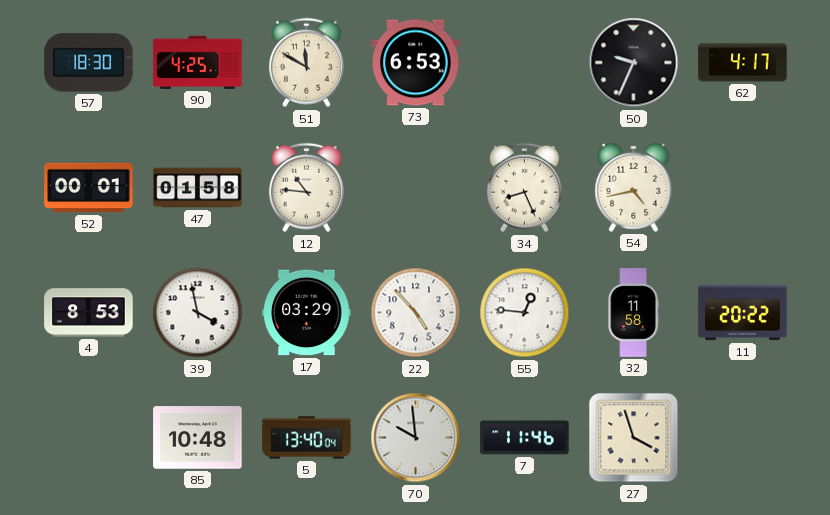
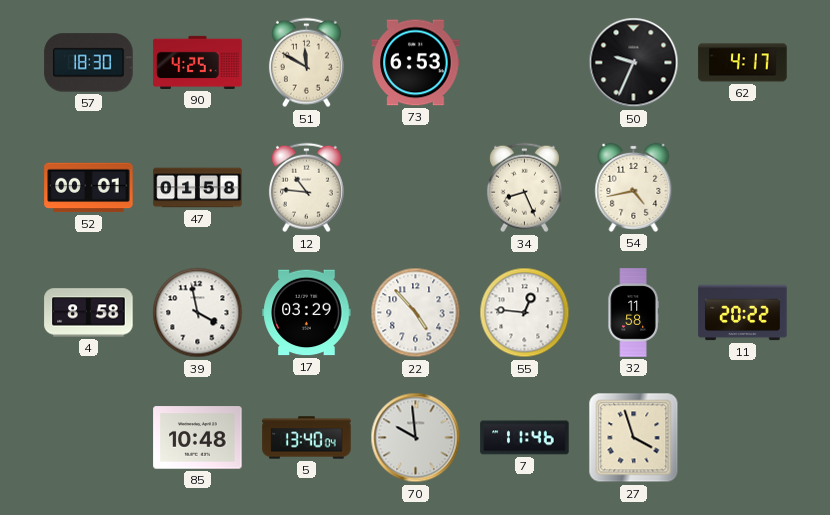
4: 8:53 -> 8:58 (89, 313)
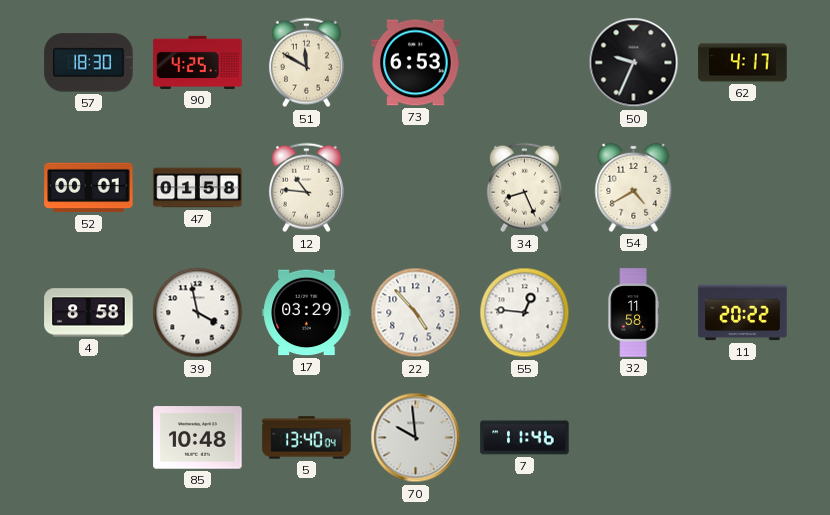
54: 4:43 -> 4:40 (634, 187)
27: 3:57 -> none (634, 438)
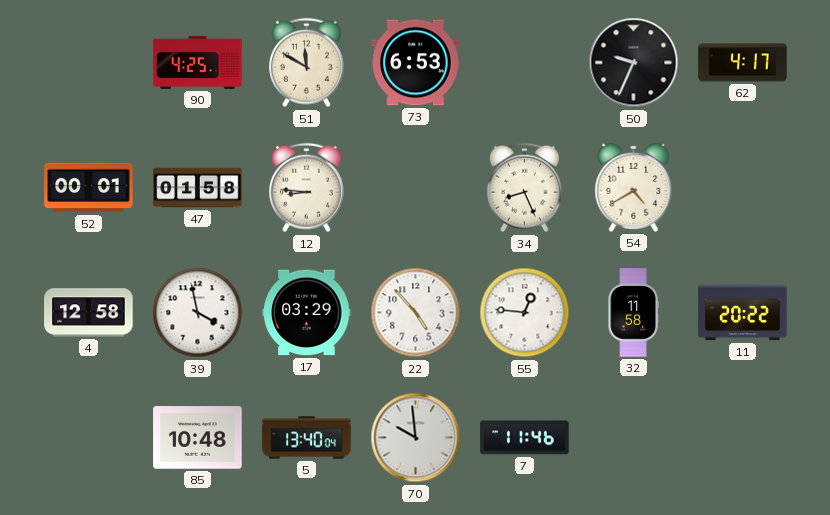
57: 18:30 -> none (89, 63)
12: 10:46 -> 8:46 (306, 188)
4: 8:58 -> 12:58 (89, 313)
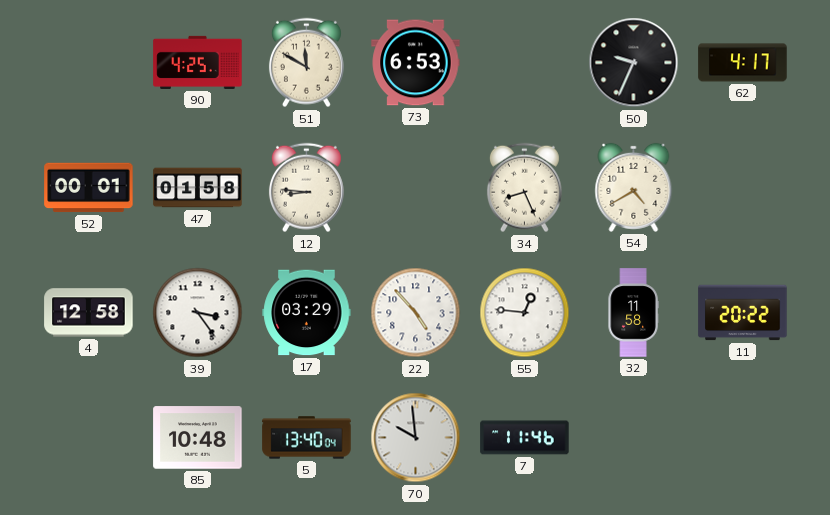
39: 3:58 -> 3:24 (198, 313)
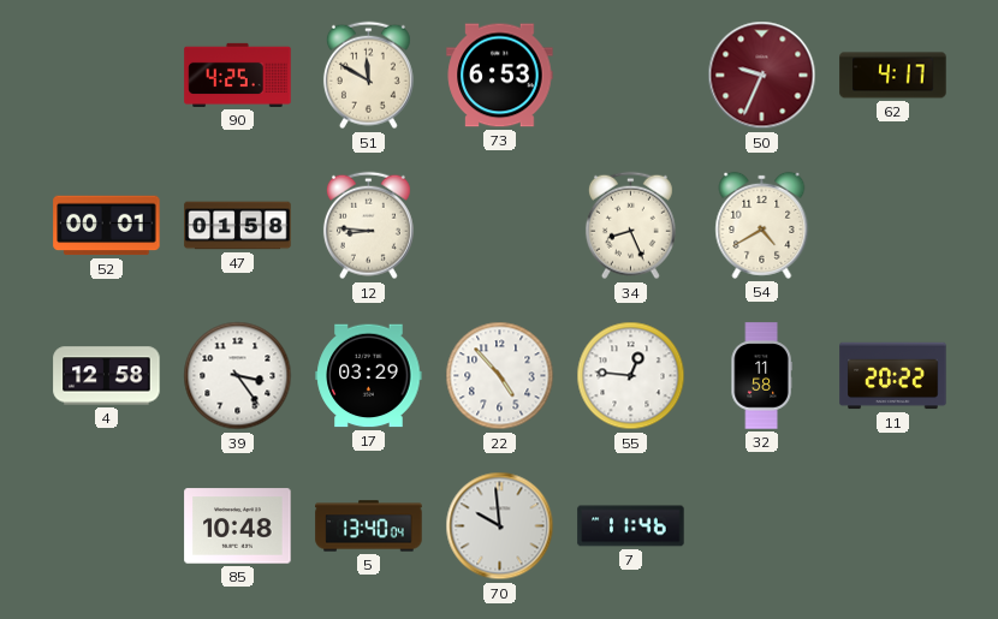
50 dial: black -> burgundy (762, 76)
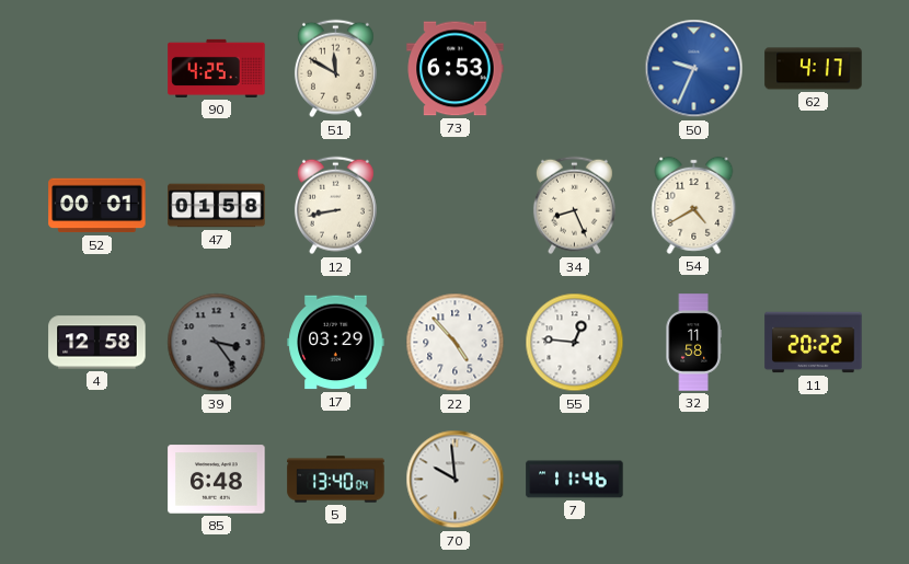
50 dial: burgundy -> blue (694, 69)
12: 8:46 -> 8:43 (335, 206)
39 dial: white -> grey (217, 343)
85: 10:48 -> 6:48 (217, 480)
